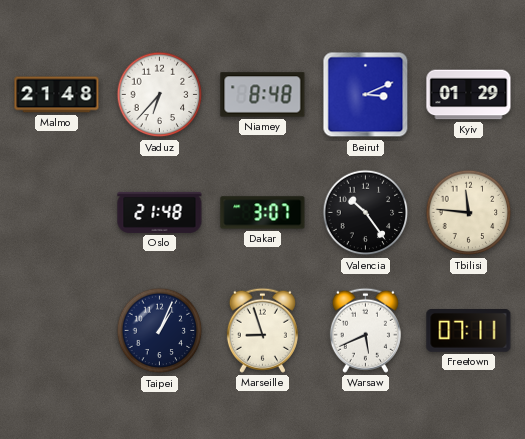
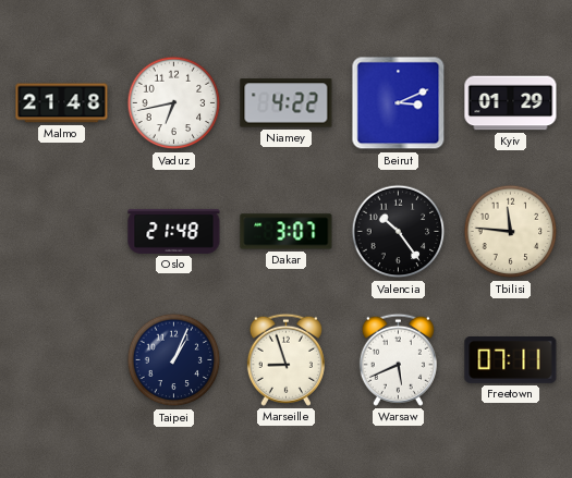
Vaduz: 6:37 -> 6:43 (174, 103)
Niamey: 8:48 -> 4:22 (287, 103)
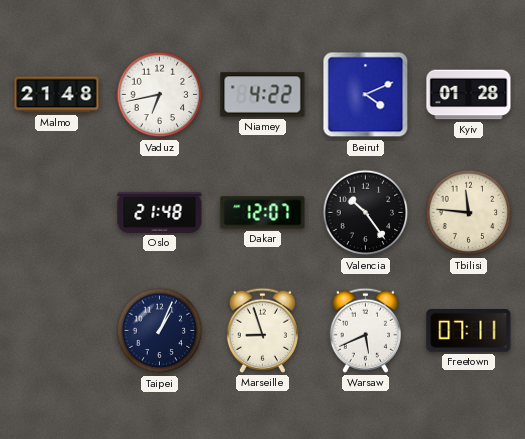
Beirut: 3:11 -> 4:11 (366, 95)
Kyiv: 01:29 -> 01:28 (469, 95)
Dakar: 3:07 -> 12:07 (263, 213)
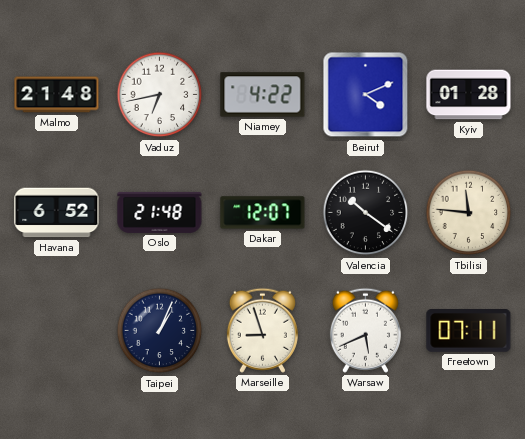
Havana: none -> 6:52 (57, 213)
Valencia: 10:24 -> 10:21 (366, 213)
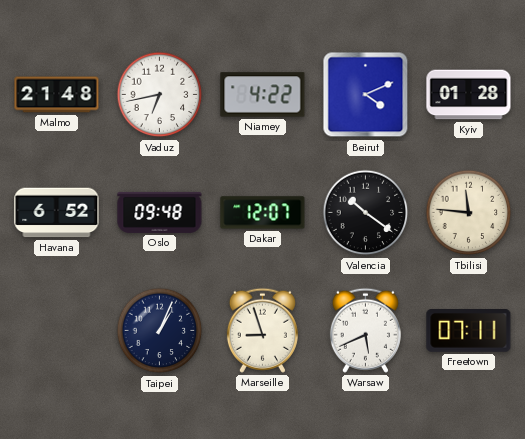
Oslo: 21:48 -> 09:48 (160, 212)
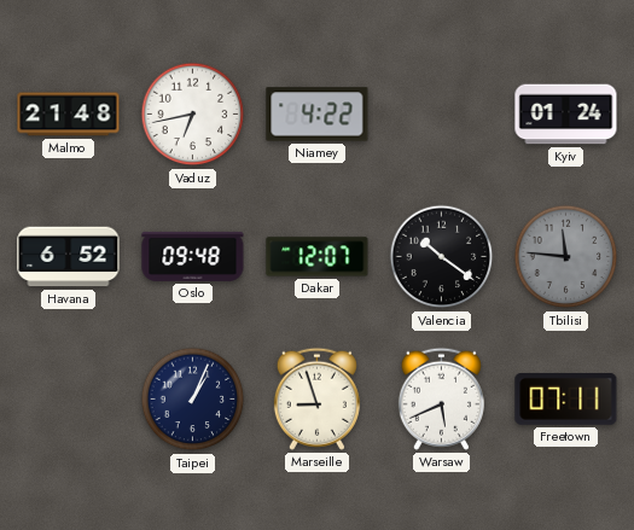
Beirut: 4:11 -> none (366, 95)
Kyiv: 01:28 -> 01:24 (566, 115)
Tbilisi dial: cream -> grey (566, 257)
